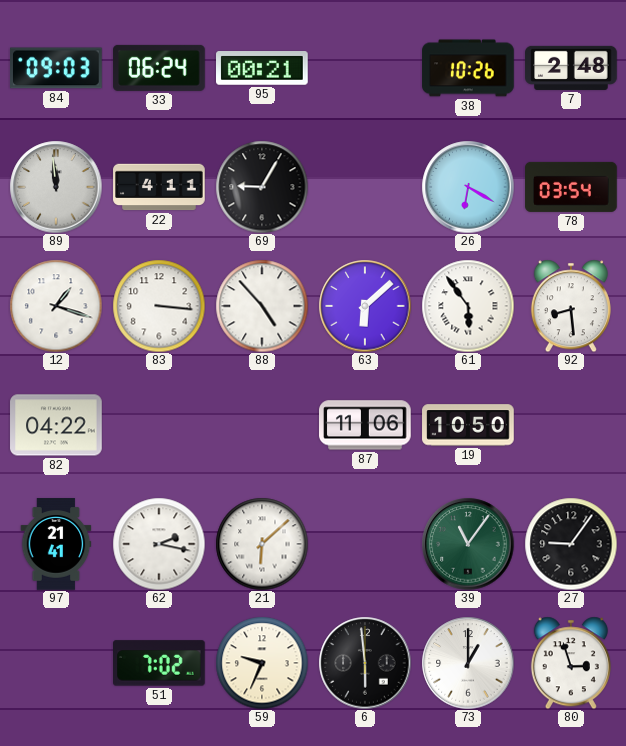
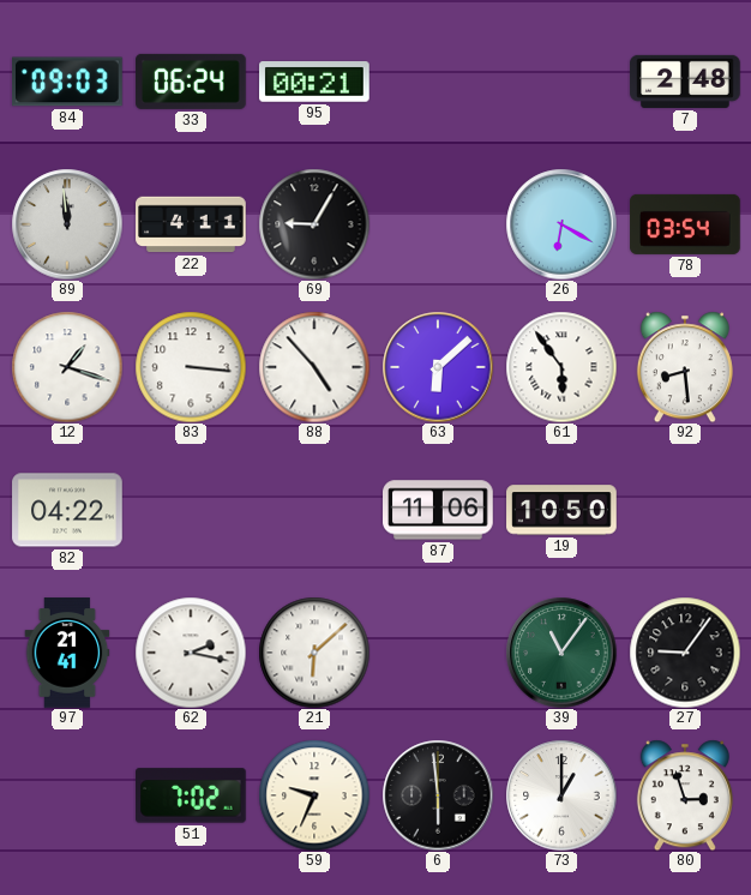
38: 10:26 -> none (468, 68)
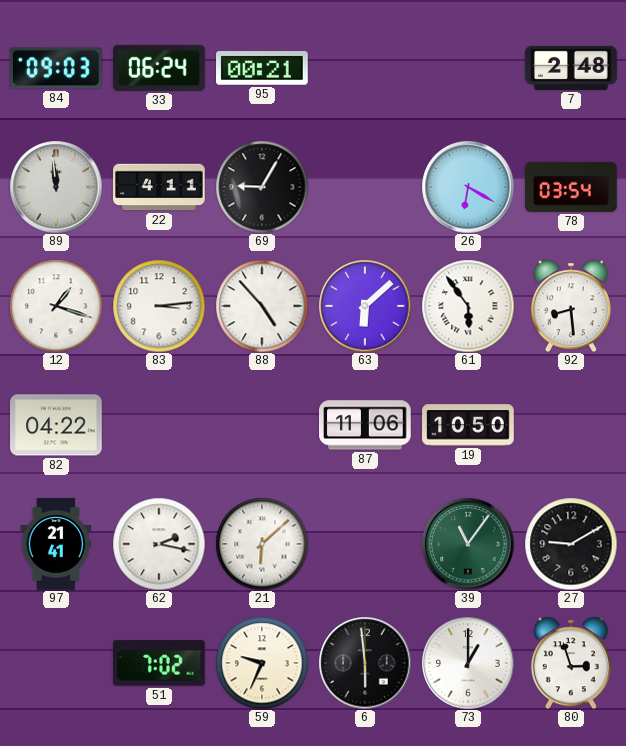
83: 3:16 -> 3:14 (159, 306)
27: 9:06 -> 9:10 (571, 544)
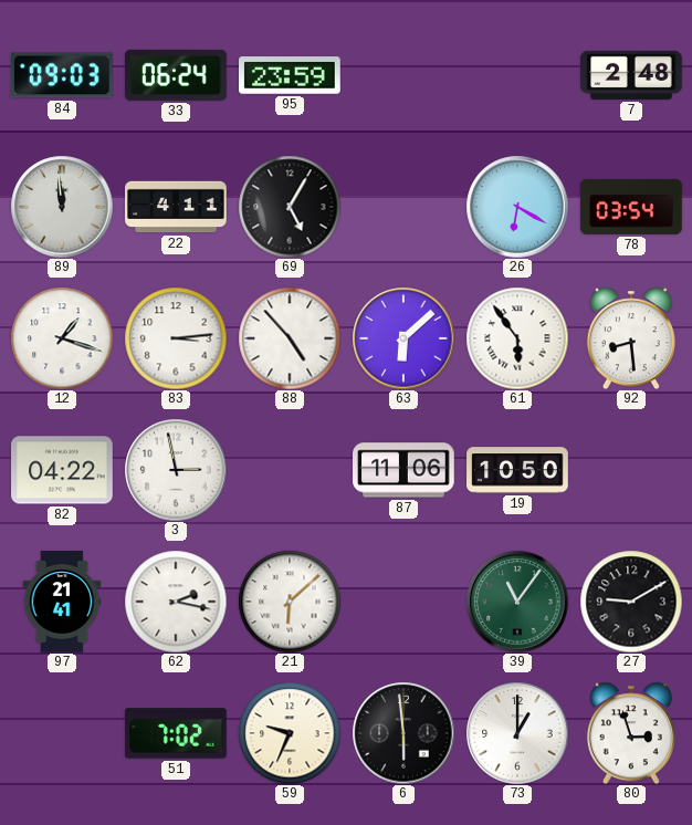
95: 00:21 -> 23:59 (291, 75)
69: 9:05 -> 5:05 (290, 207)
3: none -> 2:58 (176, 470)
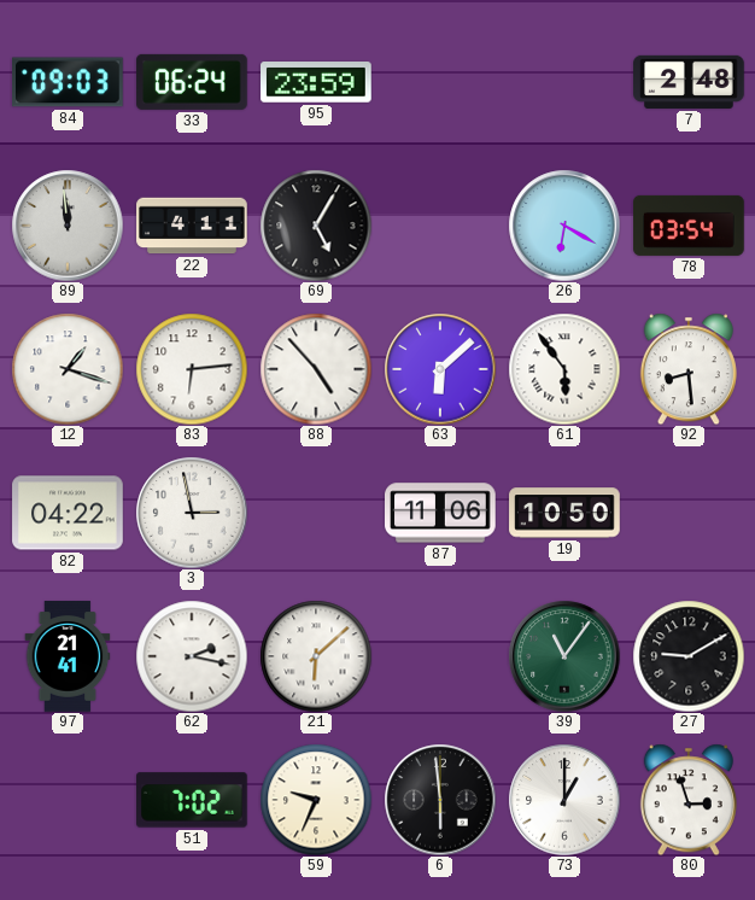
83: 3:14 -> 6:14 (192, 369)
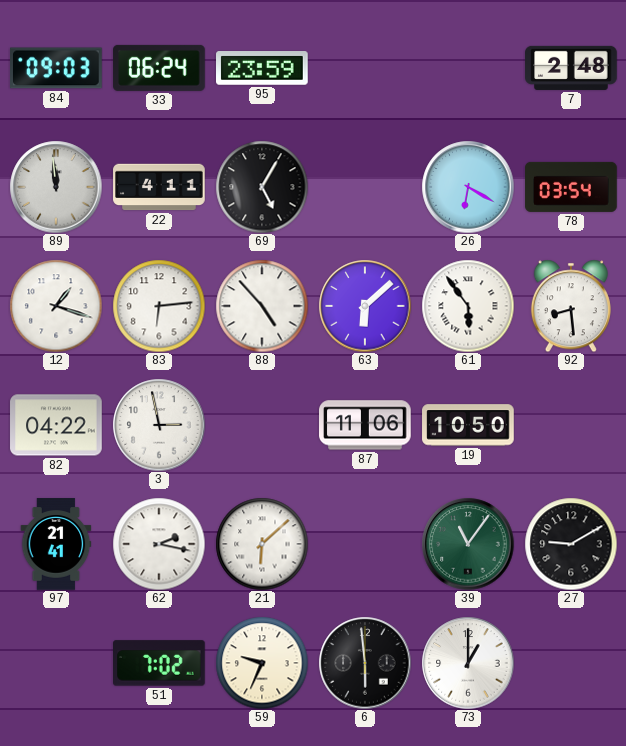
80: 2:57 -> none (689, 800)
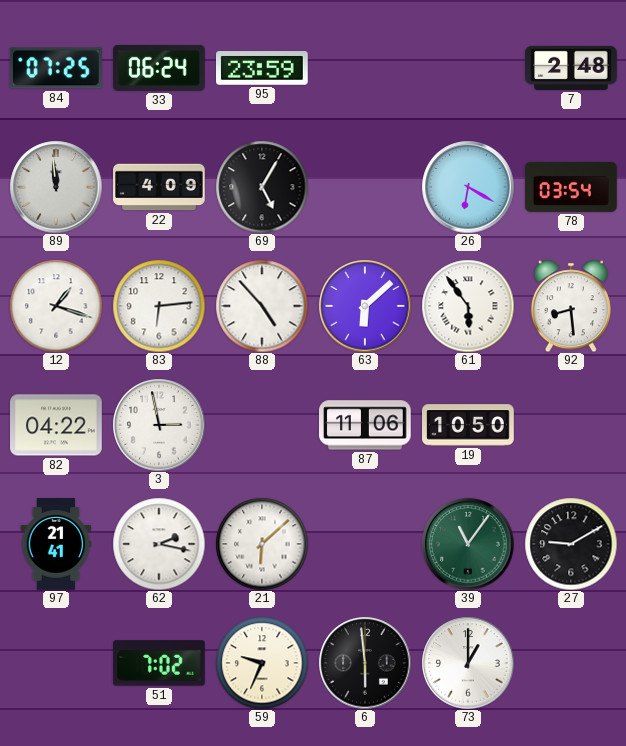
84: 09:03 -> 07:25 (57, 68)
22: 4:11 -> 4:09 (159, 187)
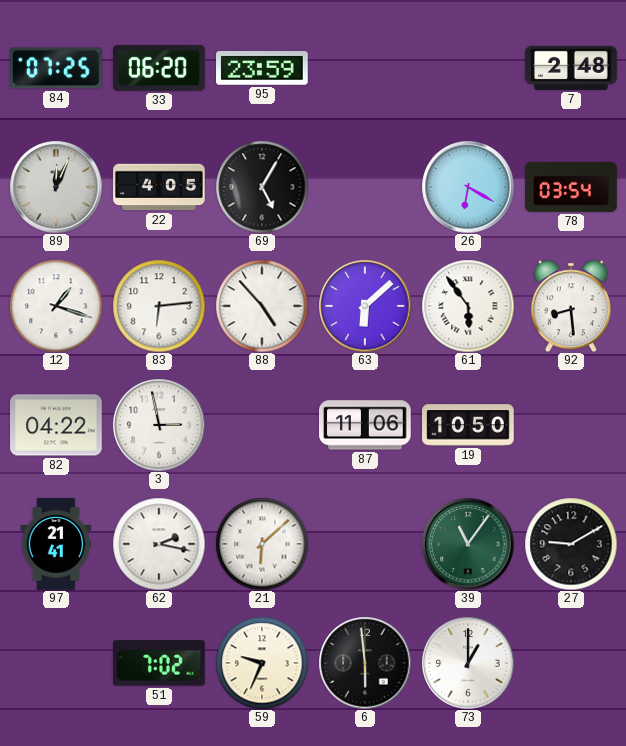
33: 06:24 -> 06:20 (159, 68)
89: 11:59 -> 12:04 (56, 187)
22: 4:09 -> 4:05 (159, 187)
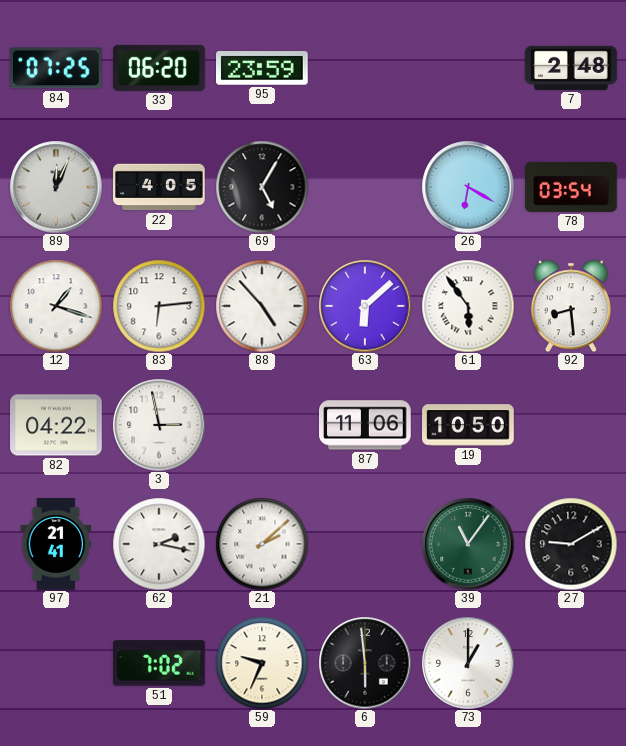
21: 6:08 -> 2:08 (262, 544)
